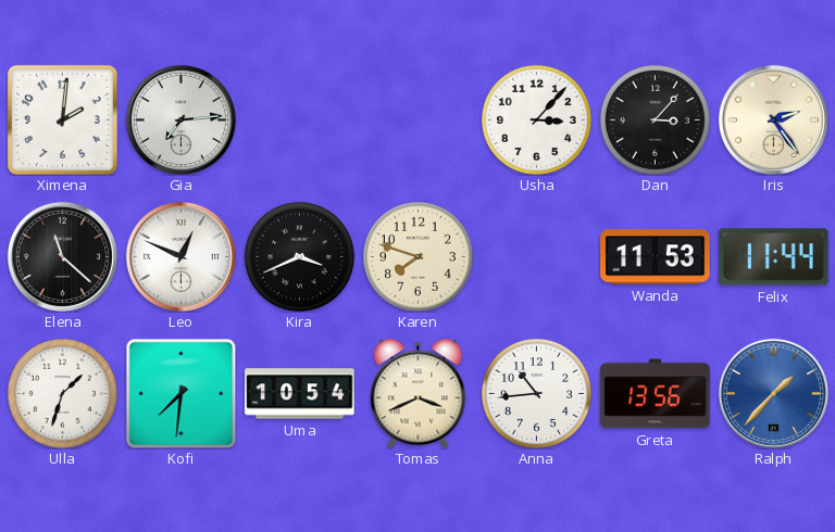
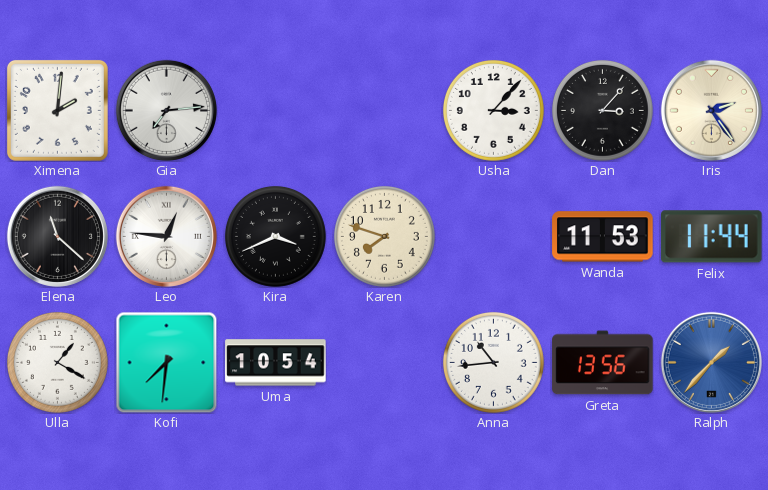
Leo: 12:49 -> 12:46 (166, 236)
Ulla: 1:33 -> 1:20 (57, 362)
Tomas: 3:41 -> none (419, 393)
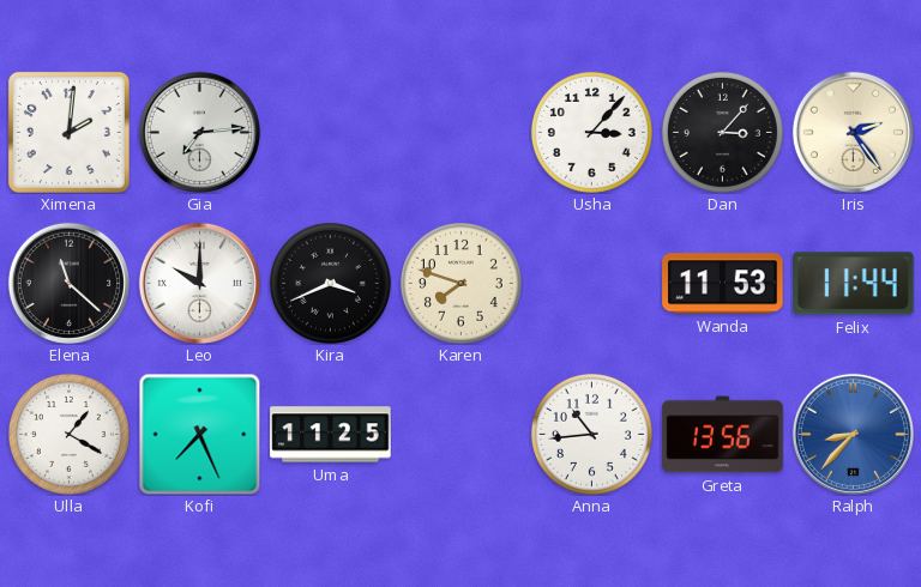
Leo: 12:46 -> 10:00 (199, 283)
Kofi: 7:31 -> 7:26 (199, 434)
Uma: 10:54 -> 11:25 (331, 435)
Ralph: 1:37 -> 8:37 (853, 434)
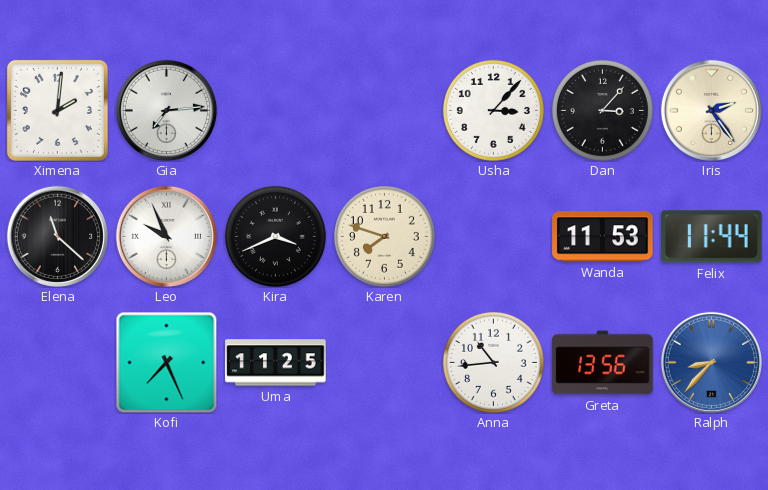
Leo: 10:00 -> 9:56 (166, 236)
Ulla: 1:20 -> none (68, 434)
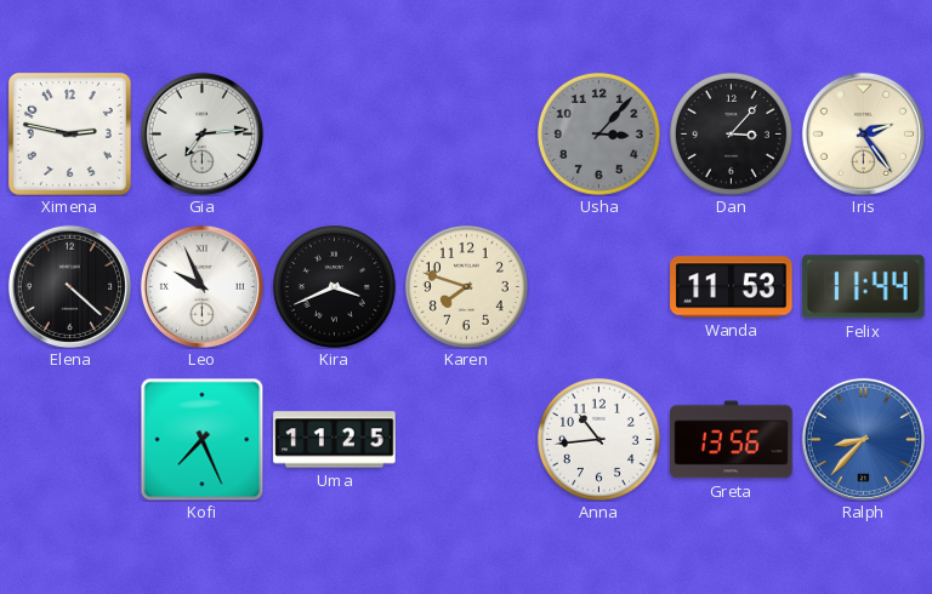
Ximena: 2:01 -> 2:47 (69, 133)
Usha dial: white -> grey (598, 133)
Elena: 11:22 -> 4:22 (69, 286)
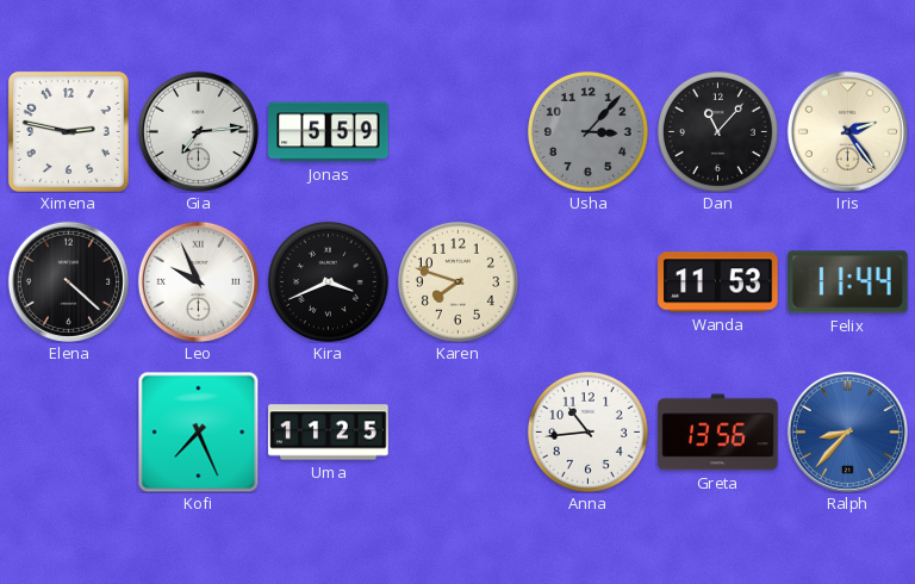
Jonas: none -> 5:59 (329, 132)
Dan: 3:07 -> 11:07 (717, 131)
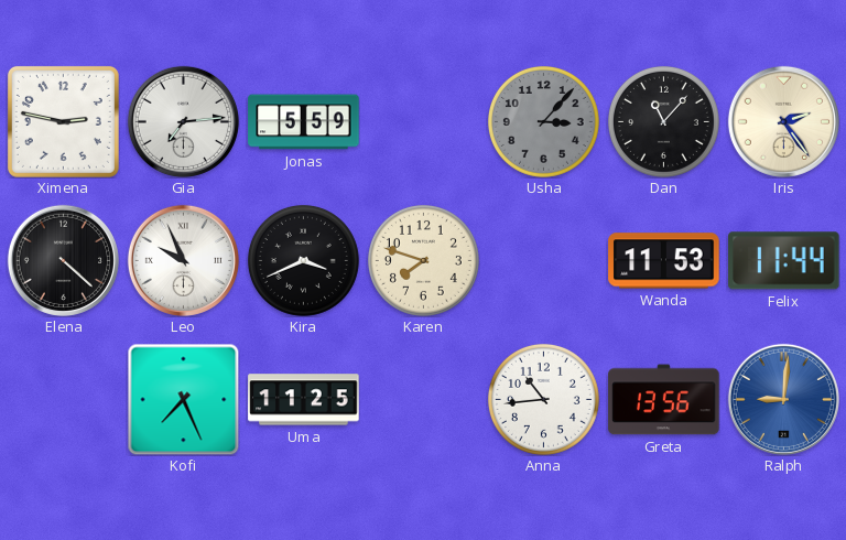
Ralph: 8:37 -> 9:01 (783, 399)
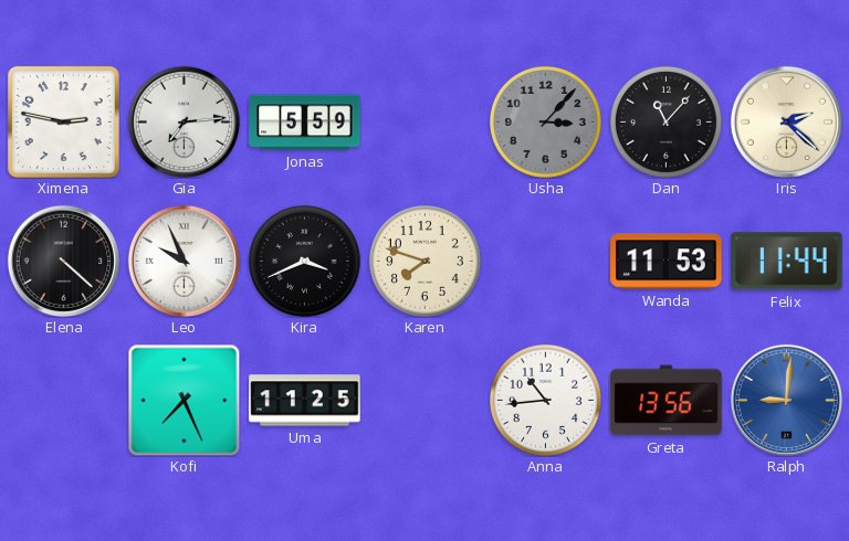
Iris: 2:24 -> 2:22 (786, 121)
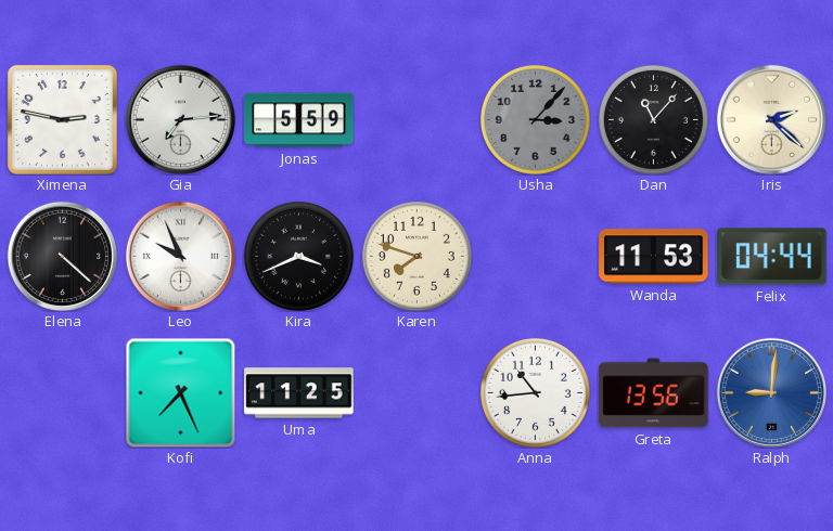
Felix: 11:44 -> 04:44 (772, 257)
